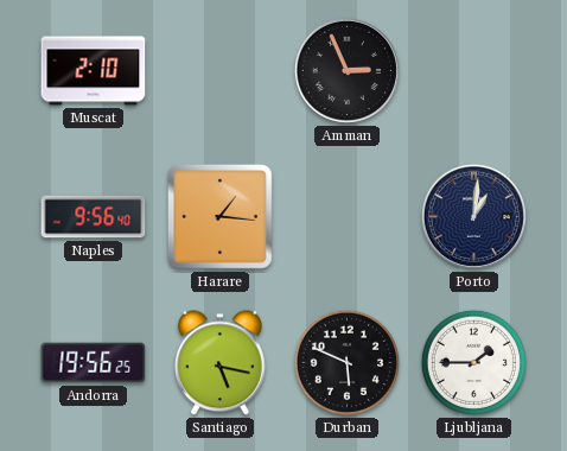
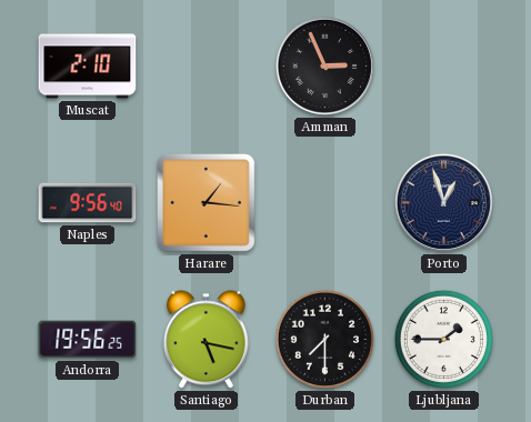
Porto: 1:01 -> 12:57 (443, 202)
Durban: 5:49 -> 7:30 (324, 339)
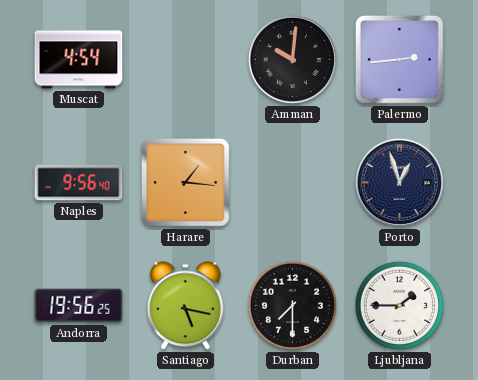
Muscat: 2:10 -> 4:54 (79, 60)
Amman: 2:56 -> 10:01 (292, 59)
Palermo: none -> 2:44 (399, 59)
